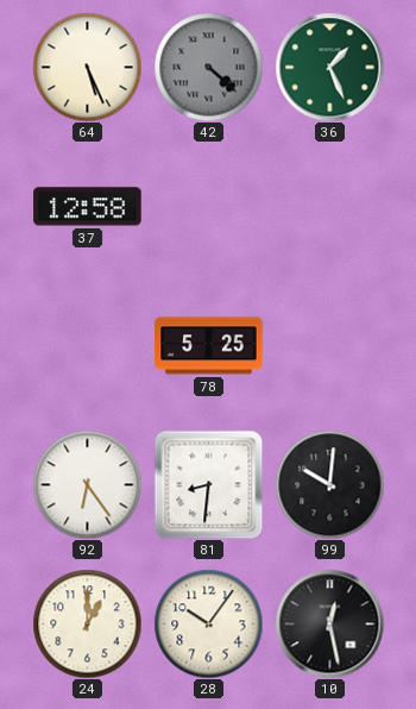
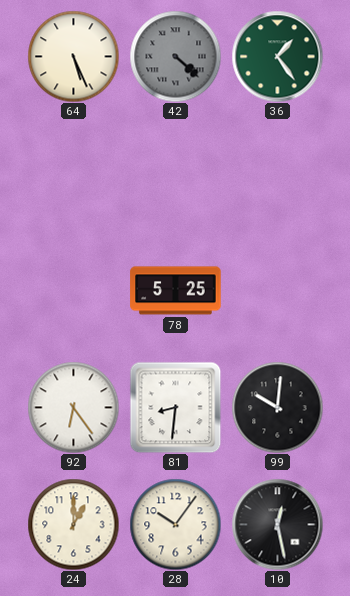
36: 1:26 -> 1:24 (277, 56)
37: 12:58 -> none (88, 207)
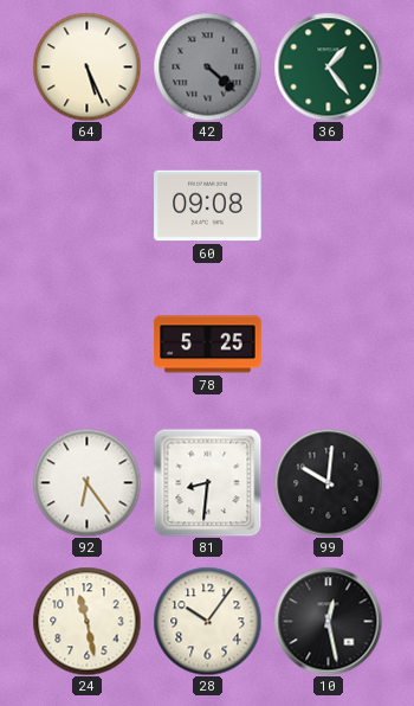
60: none -> 09:08 (208, 206)
24: 1:00 -> 11:28 (86, 621)
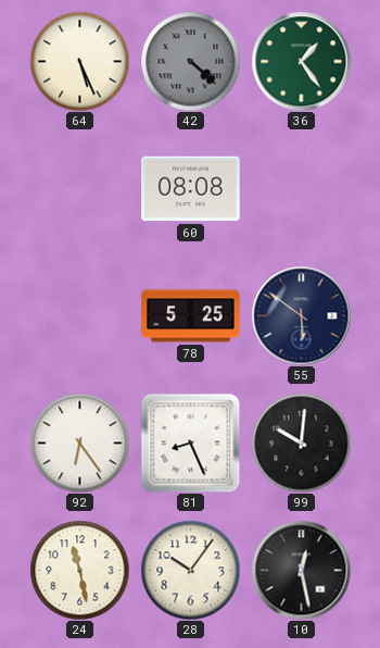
60: 09:08 -> 08:08 (191, 189)
55: none -> 5:51 (301, 315)
81: 8:31 -> 8:26 (190, 443)
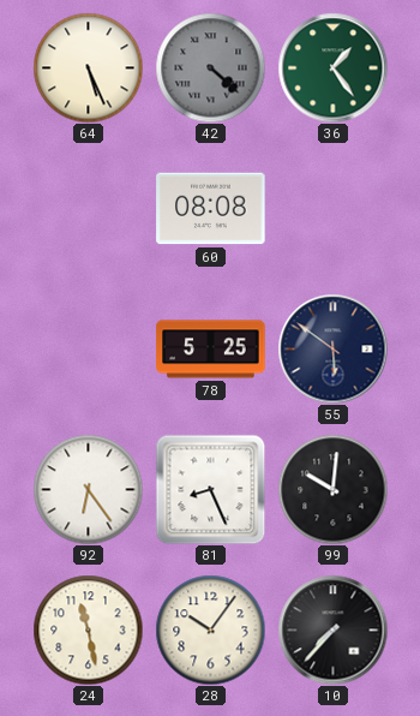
10: 12:28 -> 7:37 (332, 630)
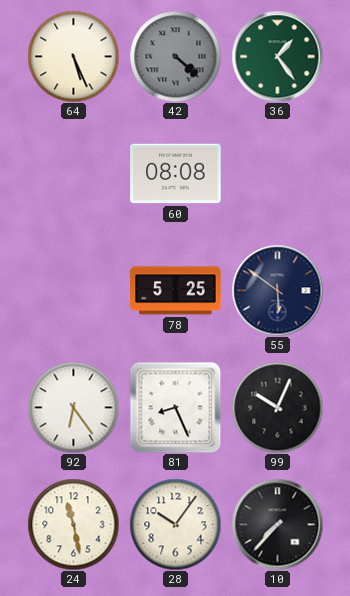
99: 10:01 -> 10:04 (277, 407)
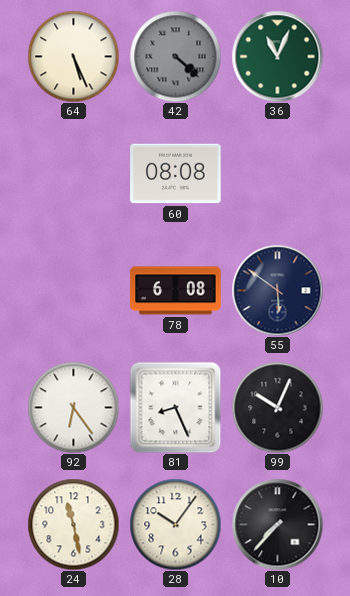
36: 1:24 -> 11:04 (277, 56)
78: 5:25 -> 6:08 (176, 291)
